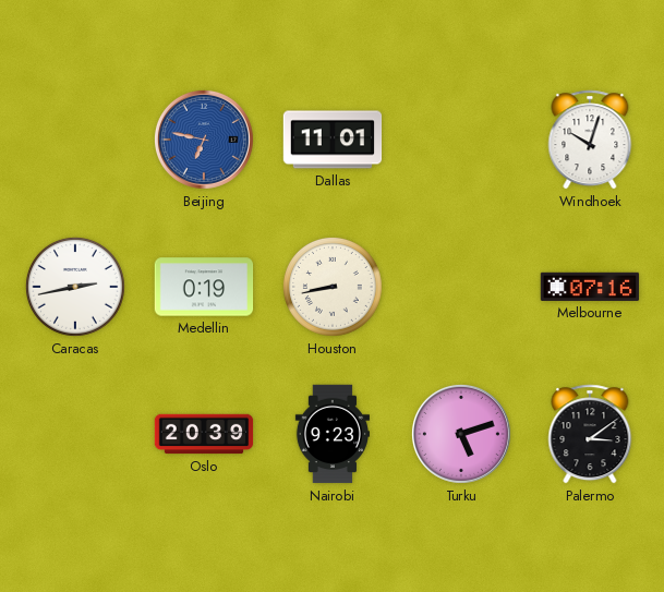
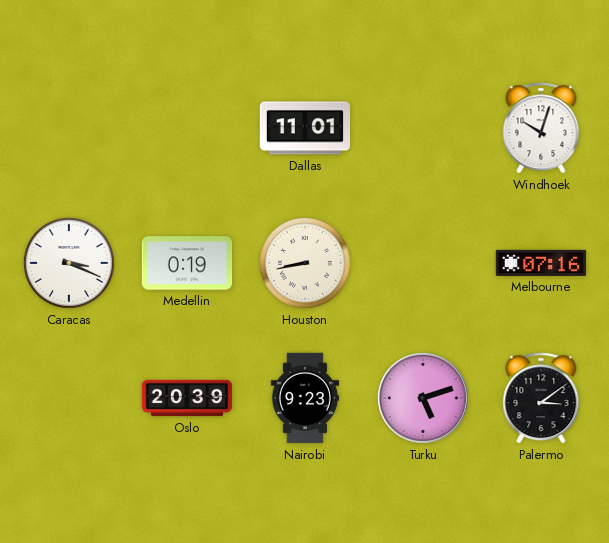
Beijing: 6:47 -> none (204, 140)
Caracas: 2:43 -> 3:19 (69, 263)
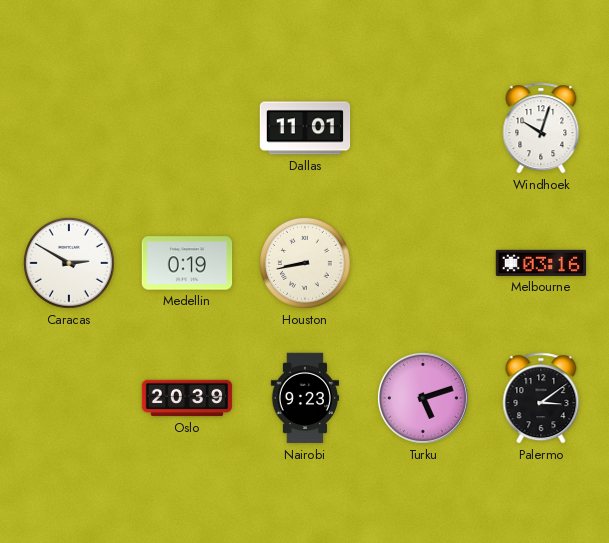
Caracas: 3:19 -> 2:50 (69, 263)
Melbourne: 07:16 -> 03:16 (541, 263)
